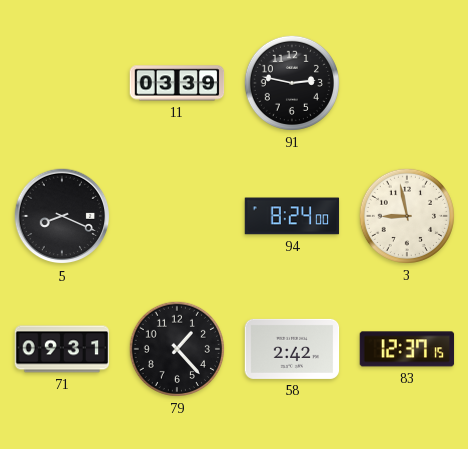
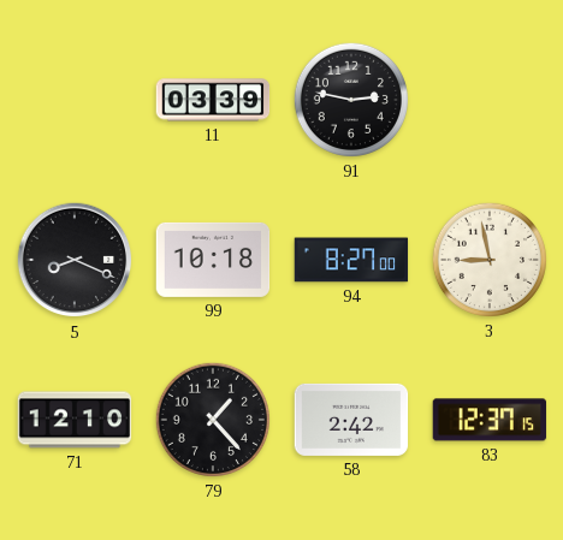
99: none -> 10:18 (213, 260)
94: 8:24 -> 8:27 (351, 260)
71: 09:31 -> 12:10 (75, 420)
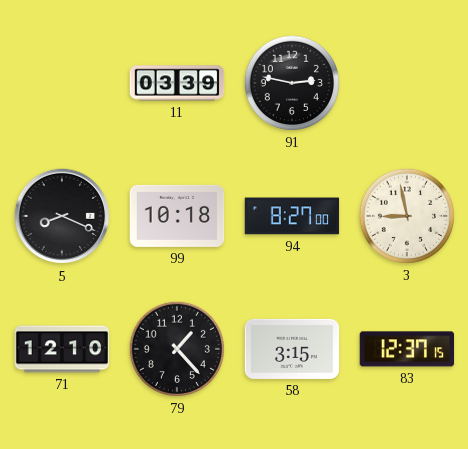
58: 2:42 -> 3:15 (292, 349)
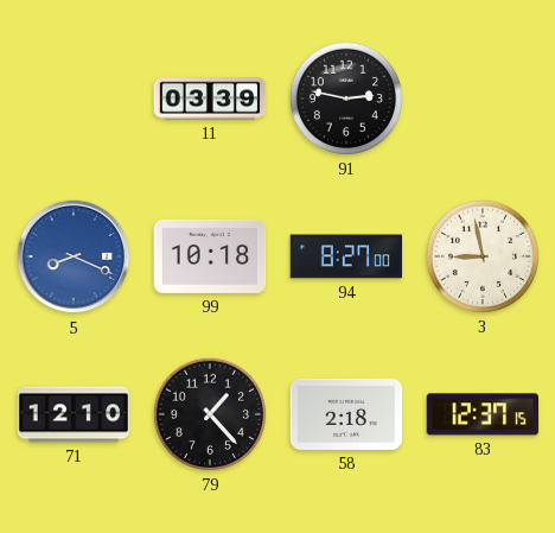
5 dial: black -> blue (74, 256)
58: 3:15 -> 2:18 (346, 414)
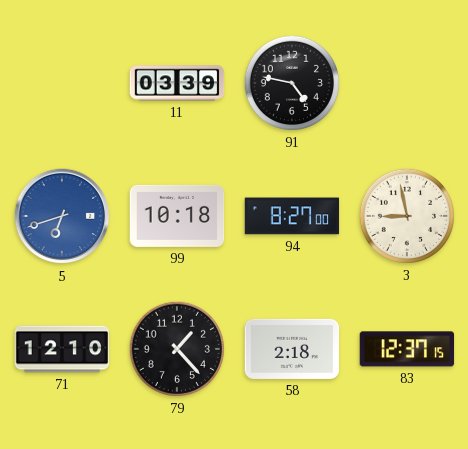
91: 2:47 -> 4:47 (292, 83)
5: 8:19 -> 6:42 (62, 216)
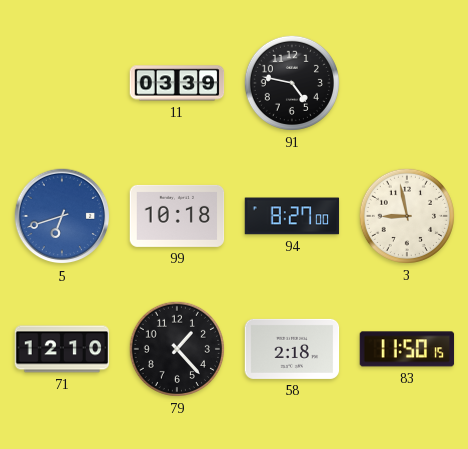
83: 12:37 -> 11:50 (407, 349)
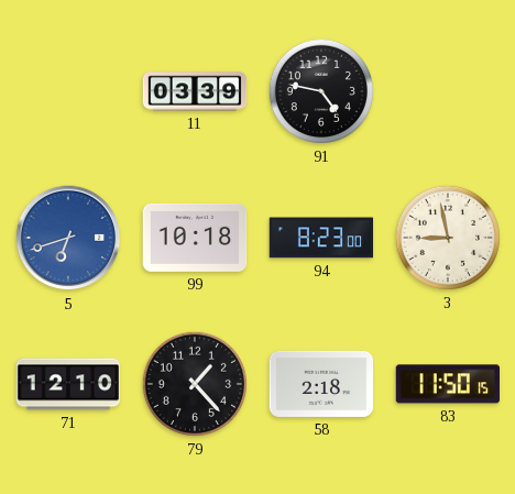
94: 8:27 -> 8:23 (321, 238)
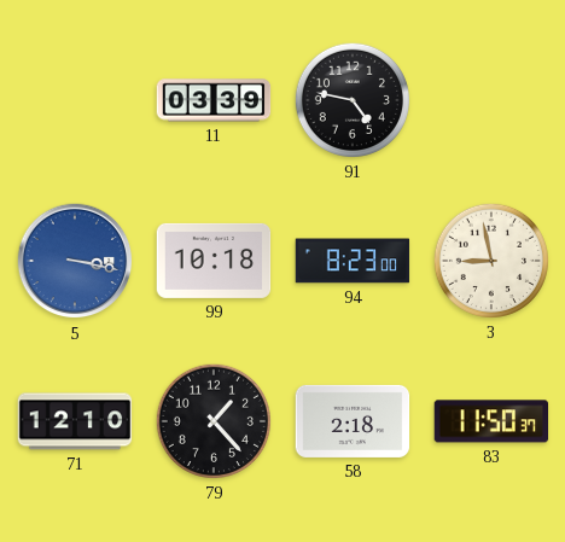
5: 6:42 -> 3:17 (75, 261)
83: 11:50:15 -> 11:50:37 (491, 421)
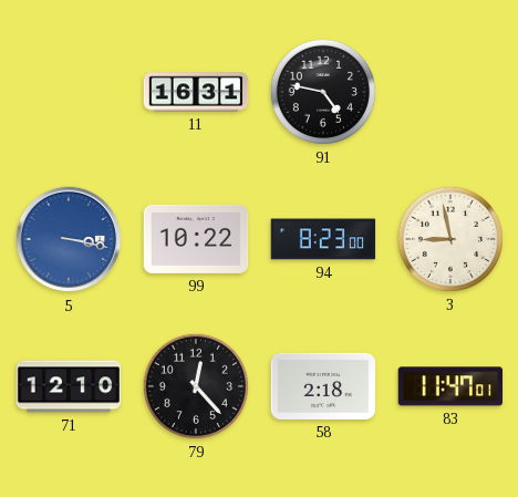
11: 03:39 -> 16:31 (196, 92)
99: 10:18 -> 10:22 (196, 239)
79: 1:23 -> 12:23 (196, 386)
83: 11:50 -> 11:47 (450, 386)
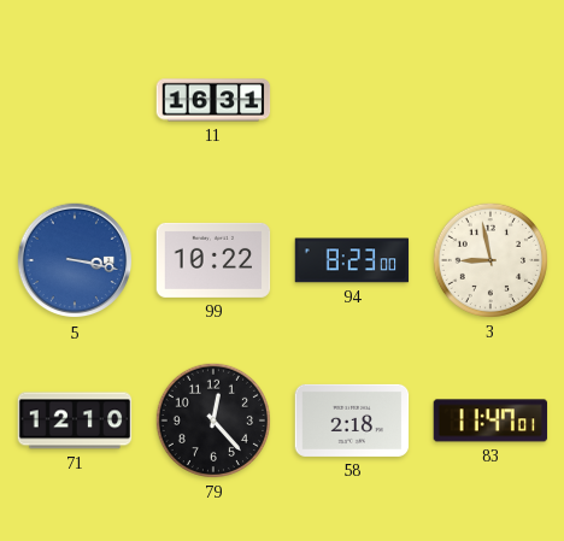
91: 4:47 -> none (323, 92)
